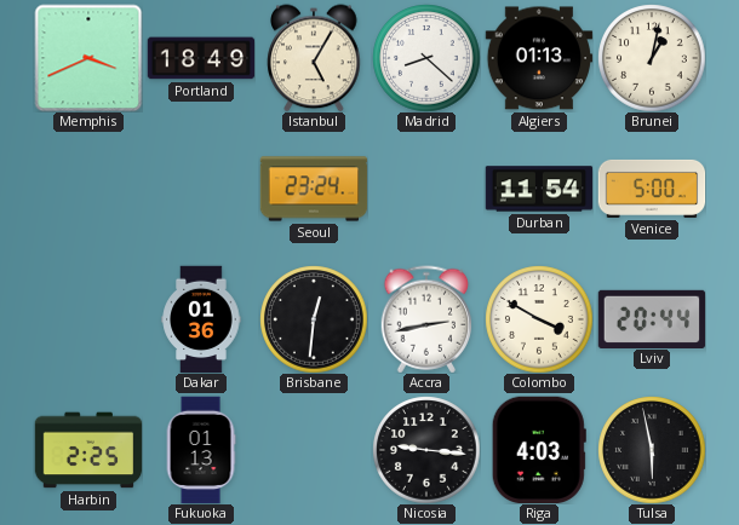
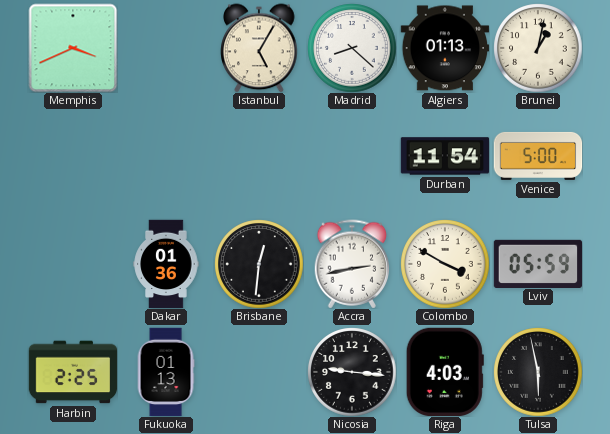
Portland: 18:49 -> none (201, 58)
Seoul: 23:24 -> none (314, 189)
Lviv: 20:44 -> 05:59 (538, 263)
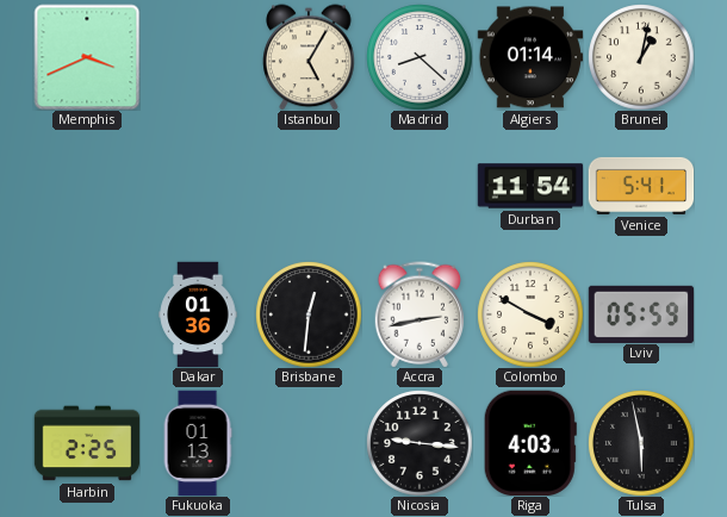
Algiers: 01:13 -> 01:14 (530, 57)
Venice: 5:00 -> 5:41 (641, 186)
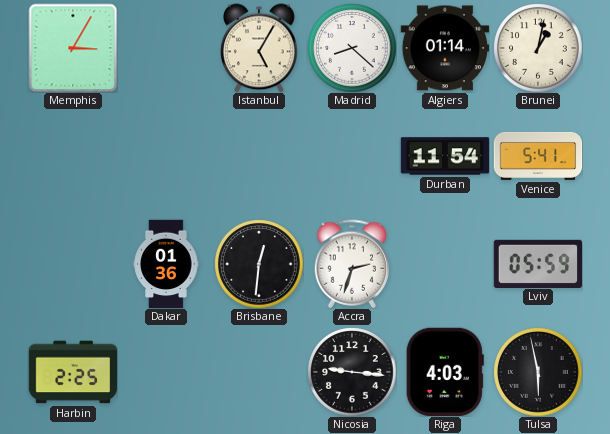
Memphis: 3:41 -> 3:05 (73, 48)
Accra: 2:43 -> 2:33 (352, 264)
Colombo: 3:50 -> none (530, 314)
Fukuoka: 01:13 -> none (198, 443)
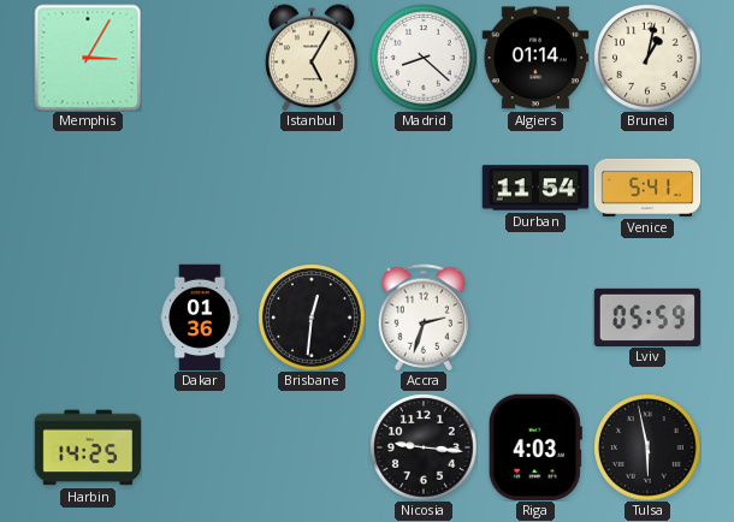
Harbin: 2:25 -> 14:25 (88, 447)
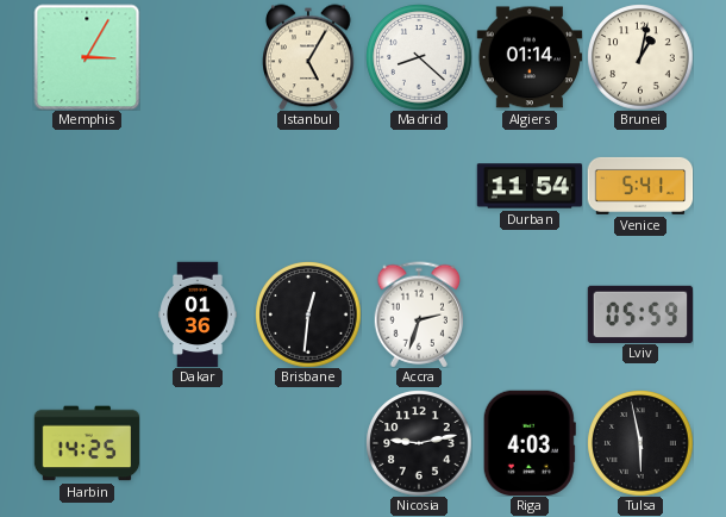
Nicosia: 9:16 -> 9:13 (419, 443)
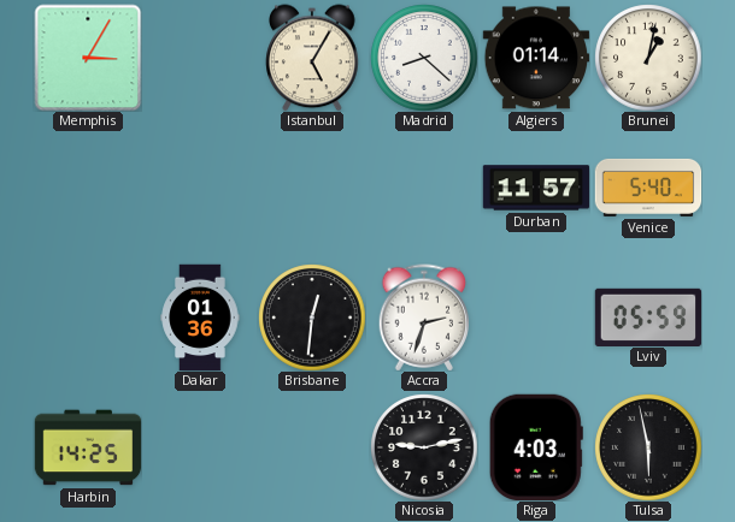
Durban: 11:54 -> 11:57 (536, 188)
Venice: 5:41 -> 5:40 (648, 188)
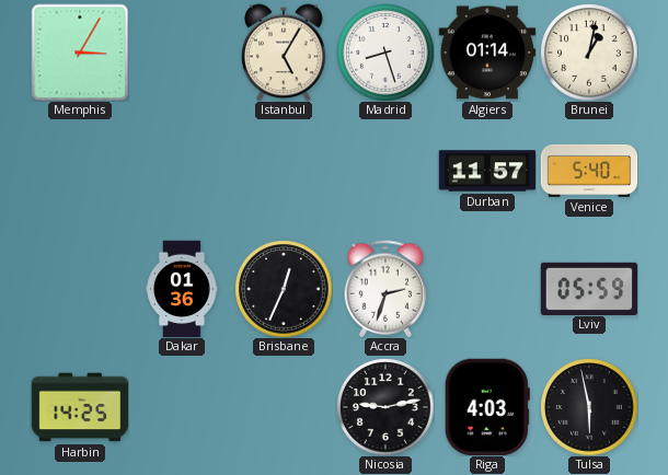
Madrid: 8:22 -> 8:27 (385, 53)
Brisbane: 12:31 -> 12:34 (284, 289)
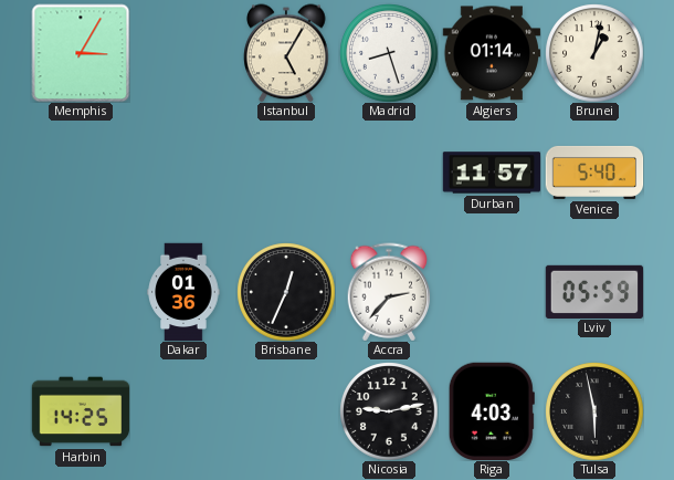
Accra: 2:33 -> 2:37 (389, 292)
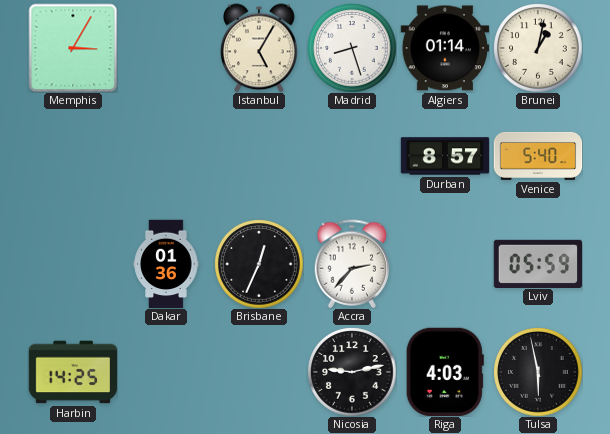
Durban: 11:57 -> 8:57 (445, 156)
